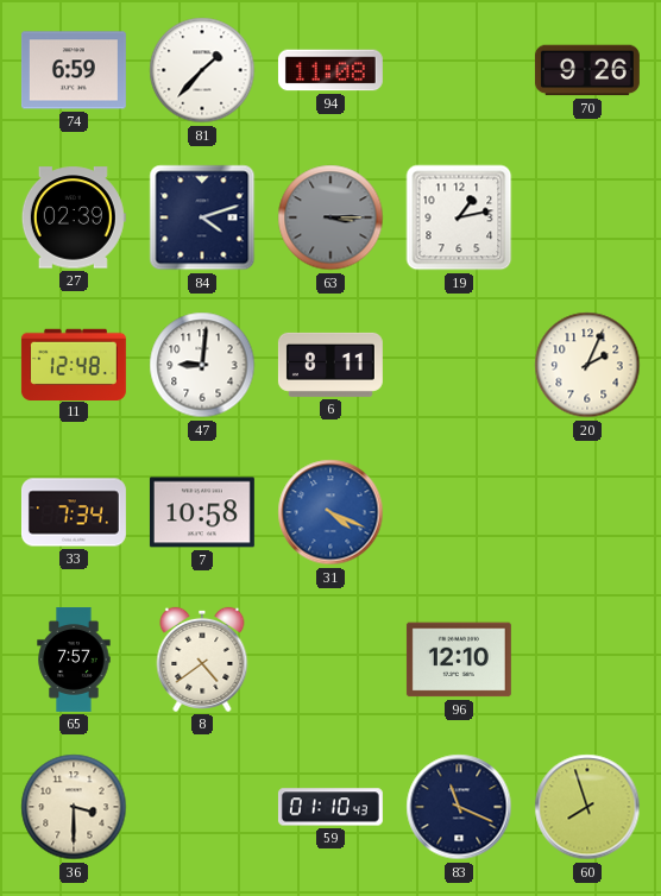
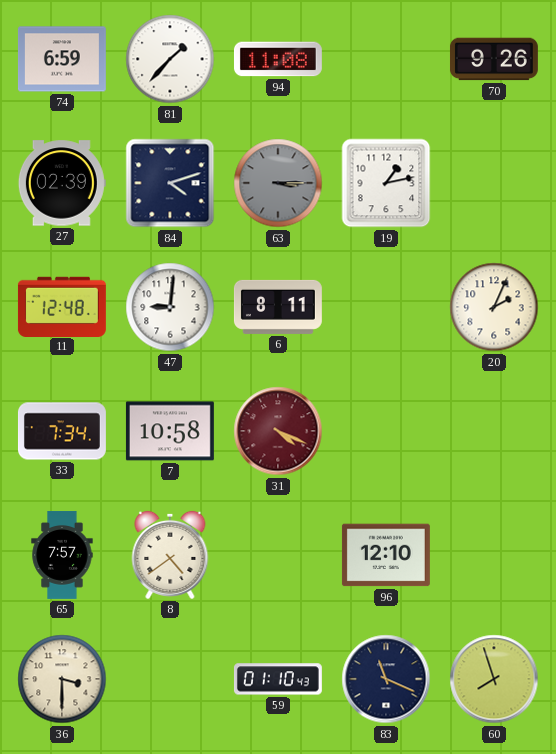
31 dial: blue -> burgundy (278, 431)
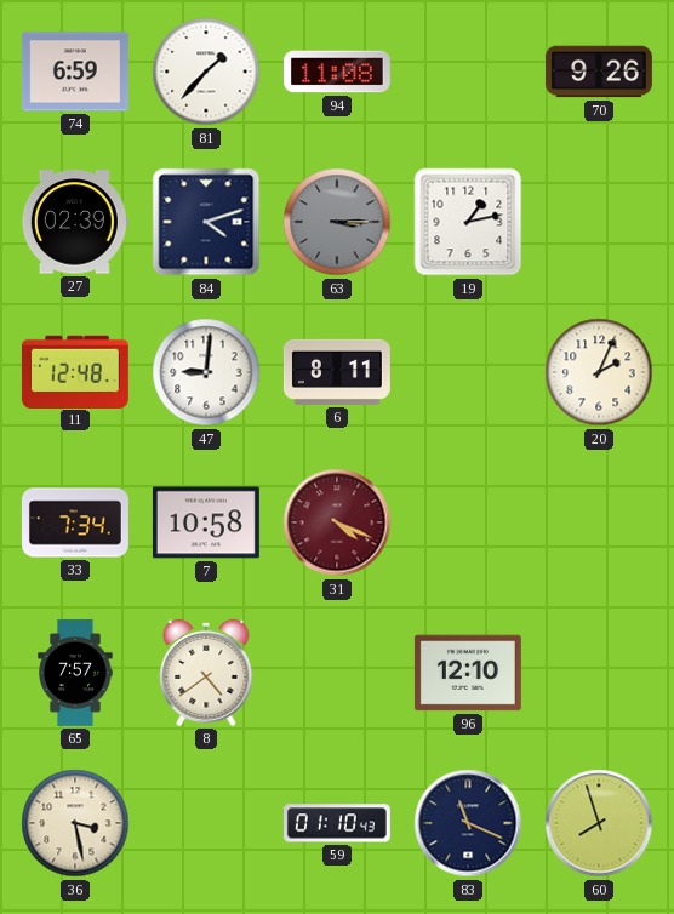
36: 3:30 -> 3:28 (75, 823)
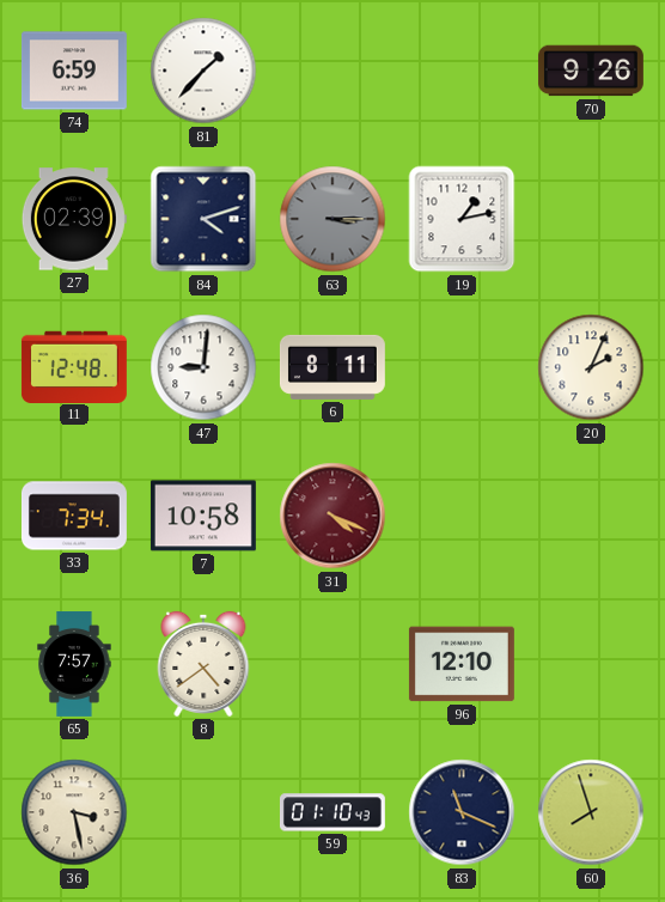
94: 11:08 -> none (337, 72)
